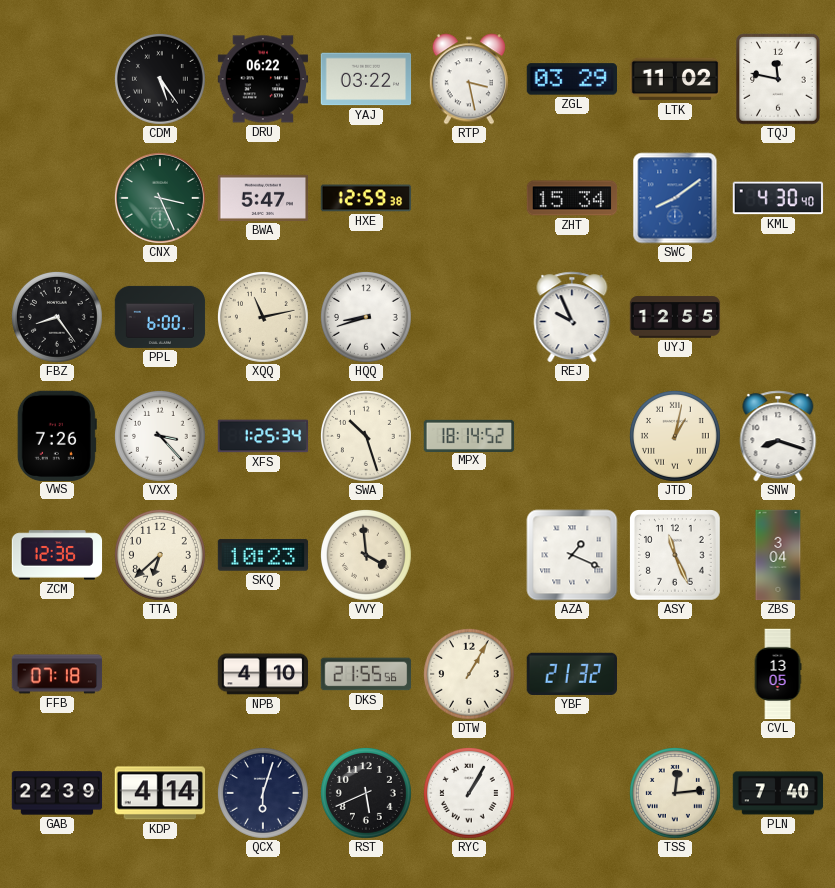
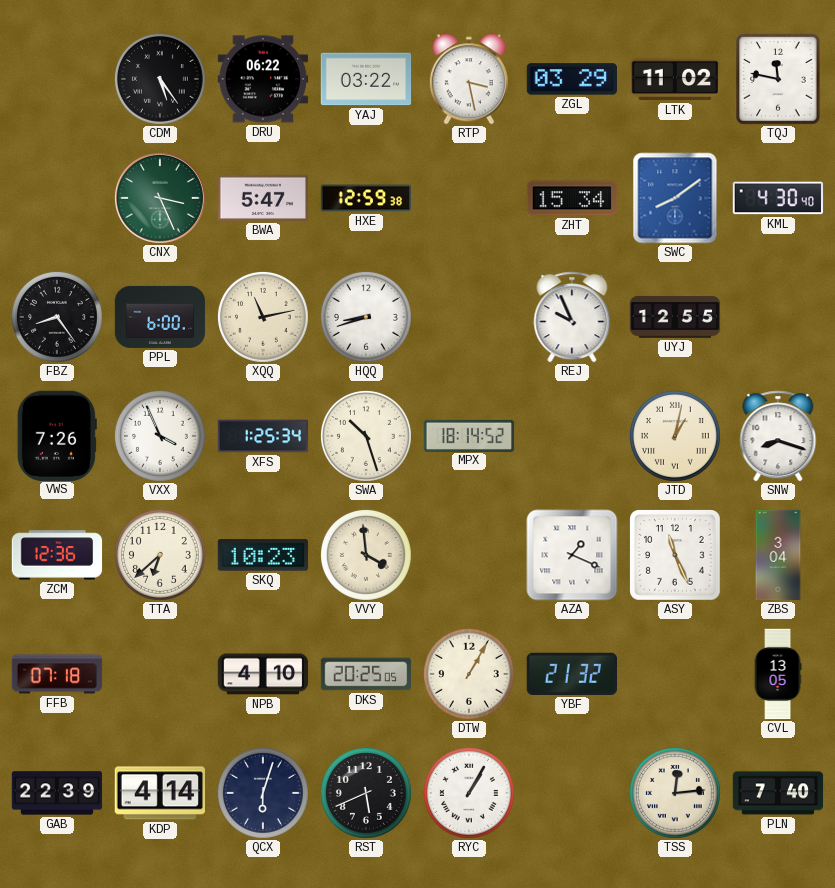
VXX: 3:23 -> 3:56 (160, 436)
DKS: 21:55 -> 20:25 (366, 674)
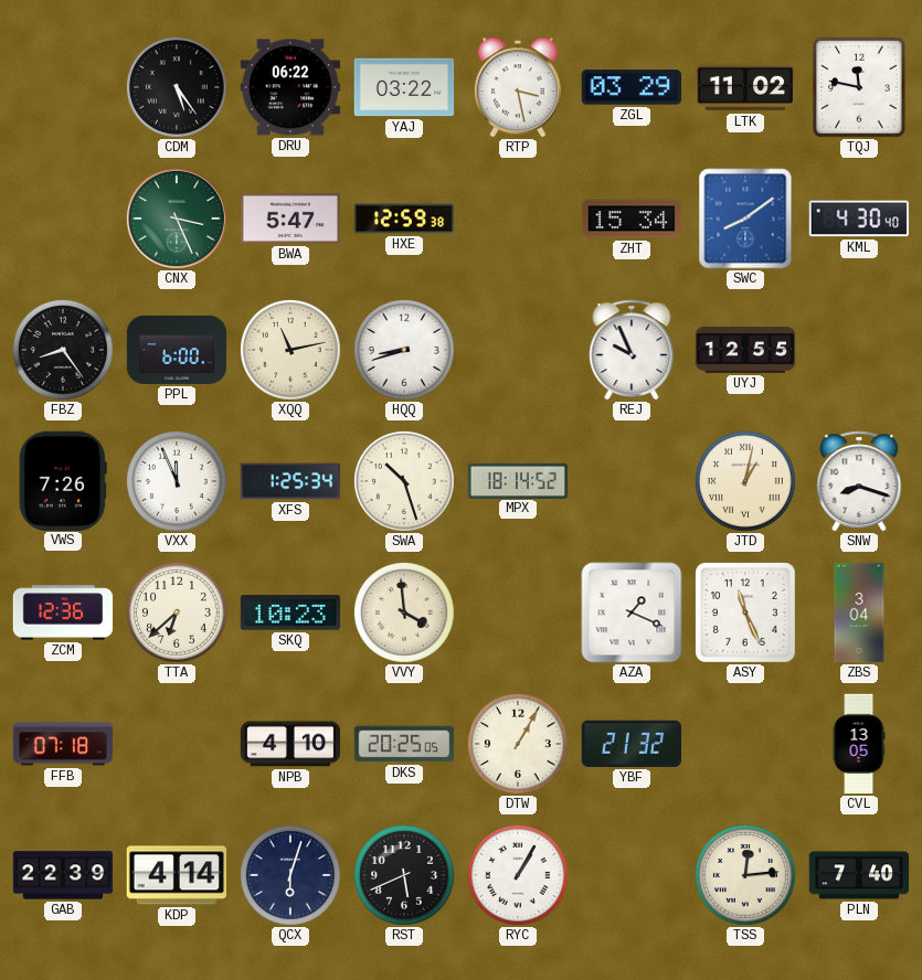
VXX: 3:56 -> 11:56 (177, 481)
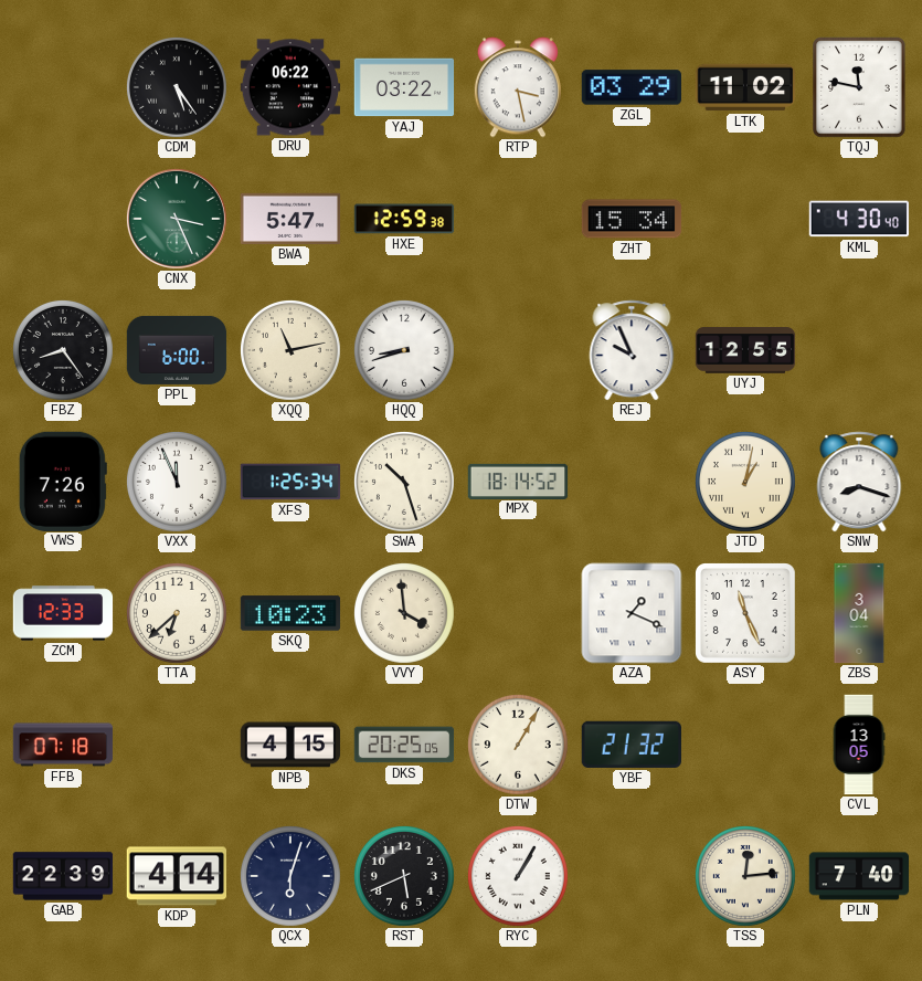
SWC: 8:09 -> none (745, 219)
ZCM: 12:36 -> 12:33 (63, 613)
NPB: 4:10 -> 4:15 (290, 745)
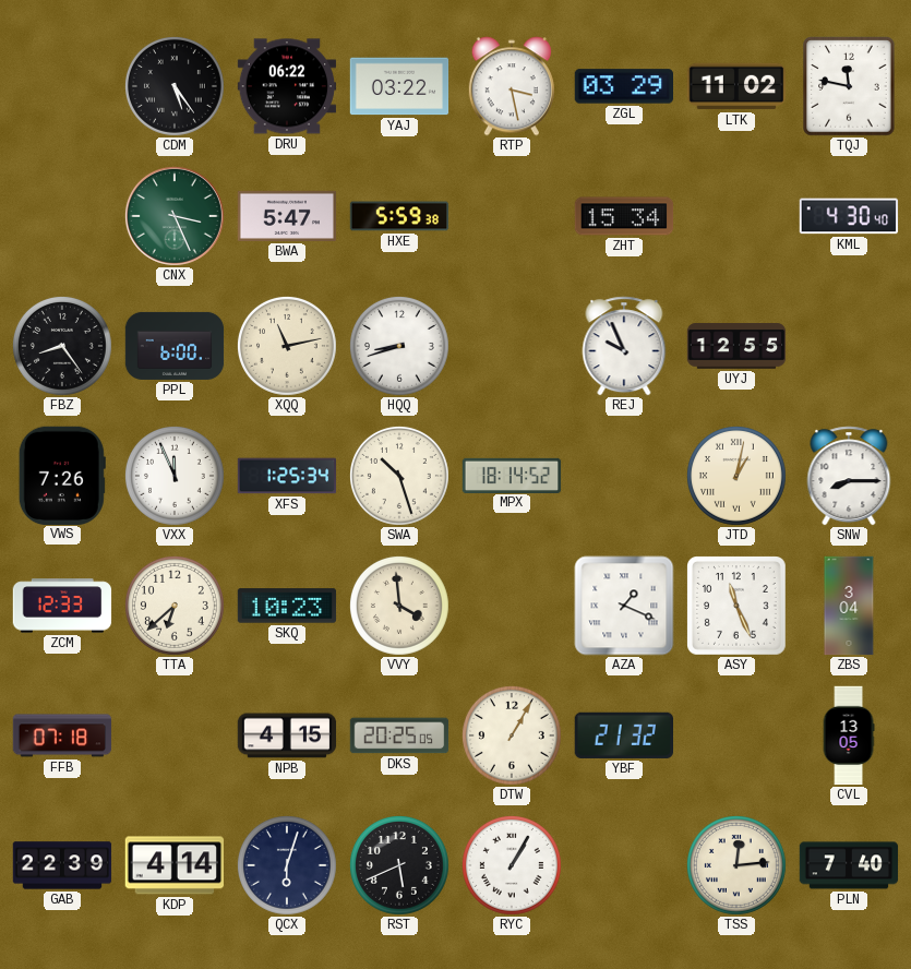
HXE: 12:59 -> 5:59 (399, 216)
SNW: 8:18 -> 8:15 (849, 476)
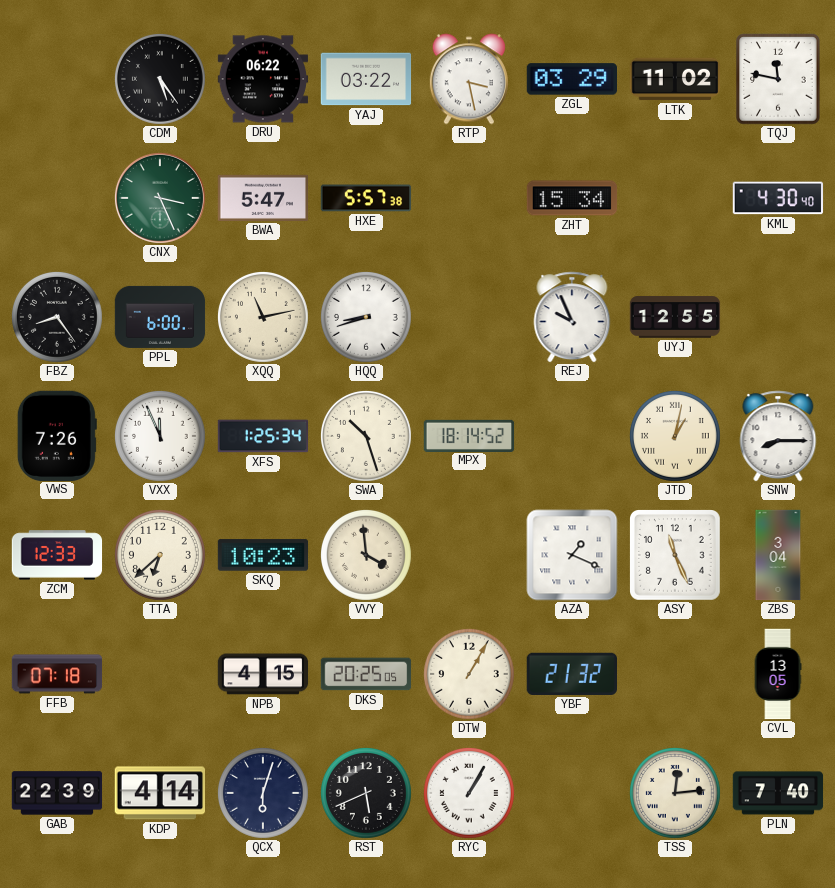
HXE: 5:59 -> 5:57 (366, 198)
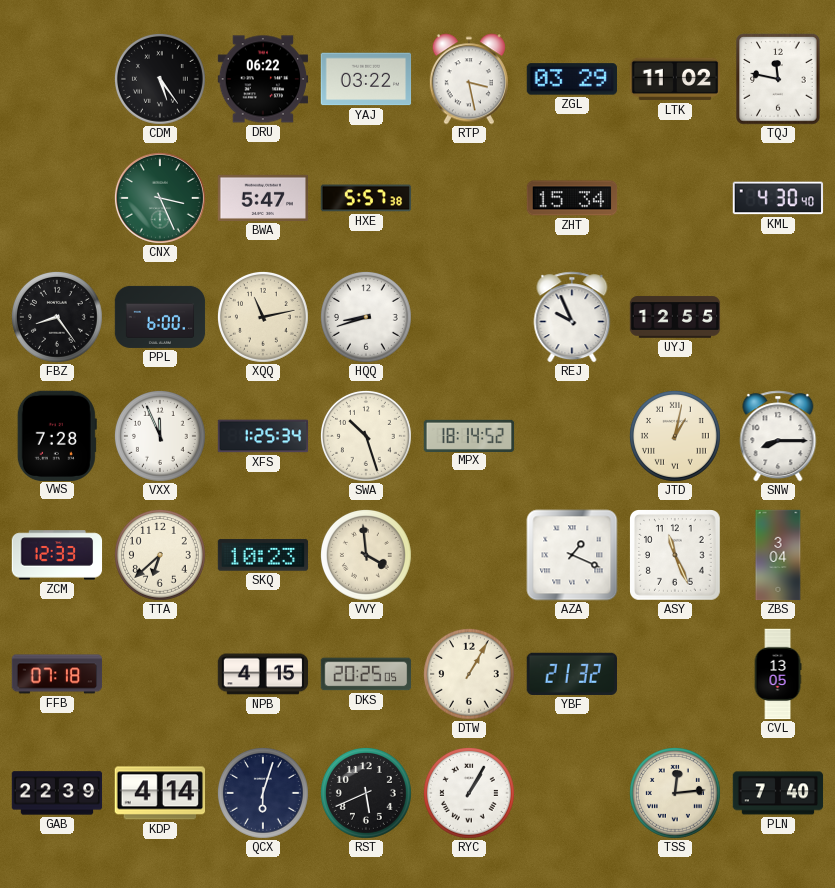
VWS: 7:26 -> 7:28 (57, 435)
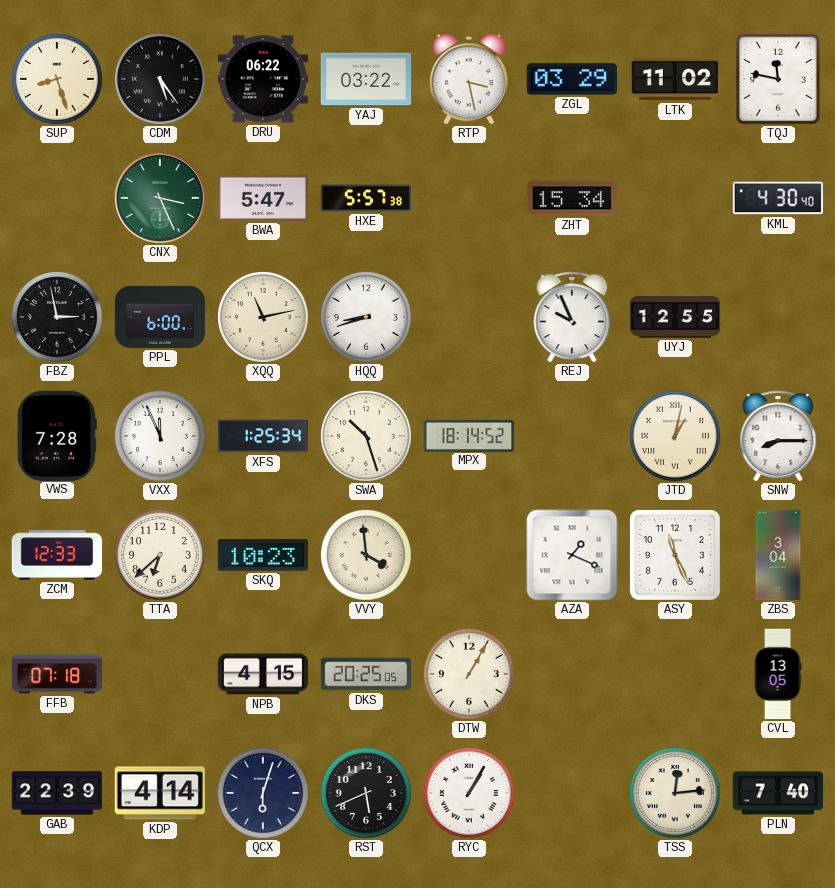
SUP: none -> 8:27 (57, 79)
FBZ: 8:24 -> 2:58 (57, 317)
YBF: 21:32 -> none (571, 674)
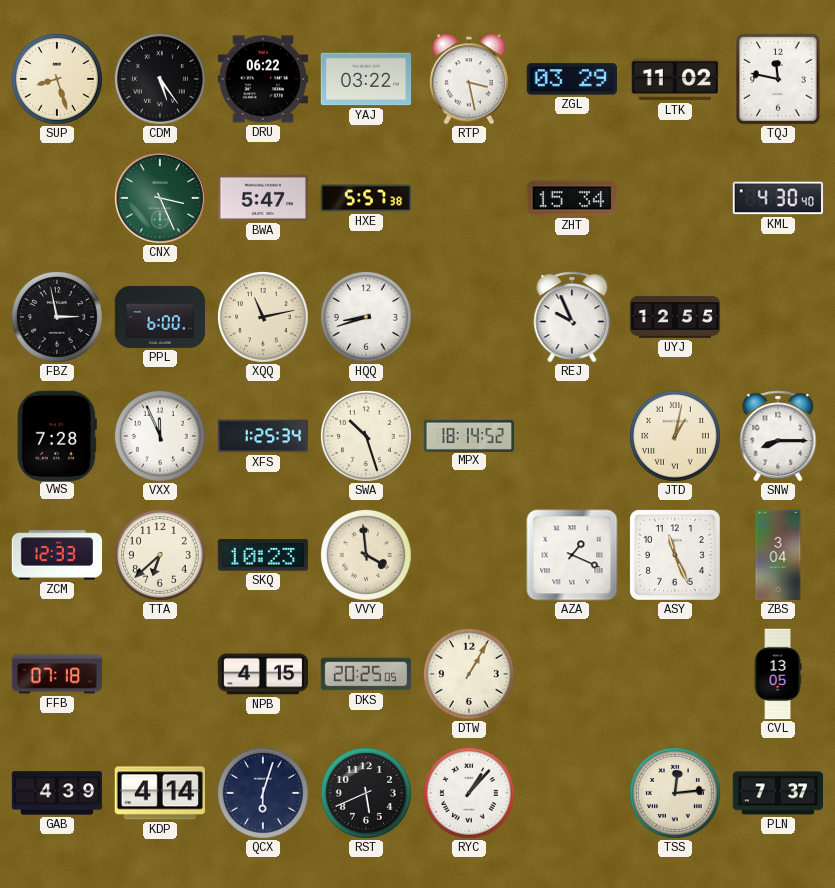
GAB: 22:39 -> 4:39 (57, 793)
RYC: 1:05 -> 1:07 (469, 793)
PLN: 7:40 -> 7:37 (778, 793)
